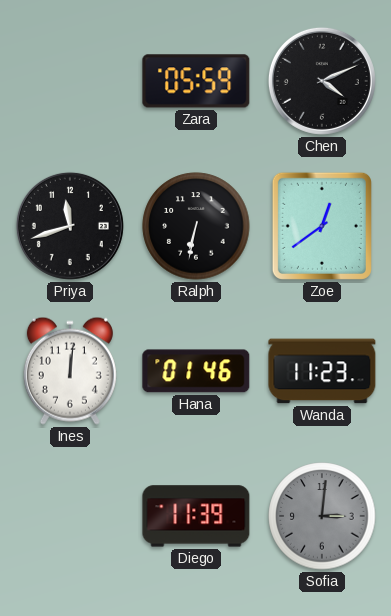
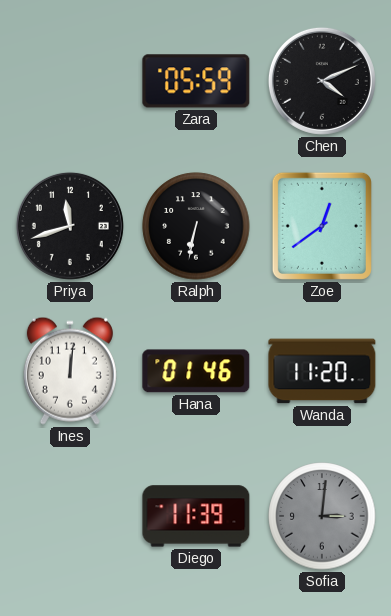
Wanda: 11:23 -> 11:20 (322, 371)
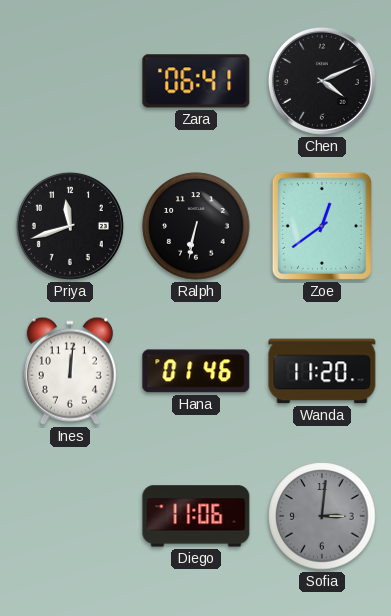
Zara: 05:59 -> 06:41 (196, 81)
Diego: 11:39 -> 11:06 (196, 516)
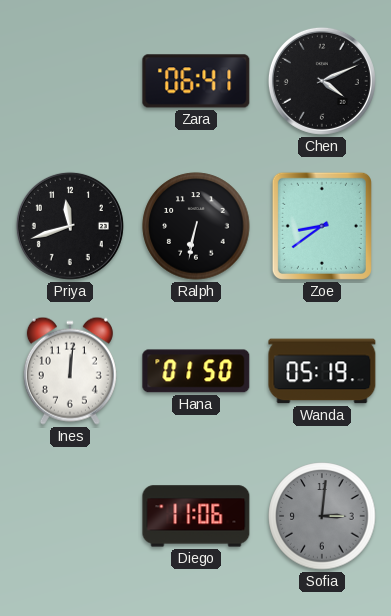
Zoe: 12:39 -> 8:39 (322, 226)
Hana: 01:46 -> 01:50 (196, 371)
Wanda: 11:20 -> 05:19 (322, 371)
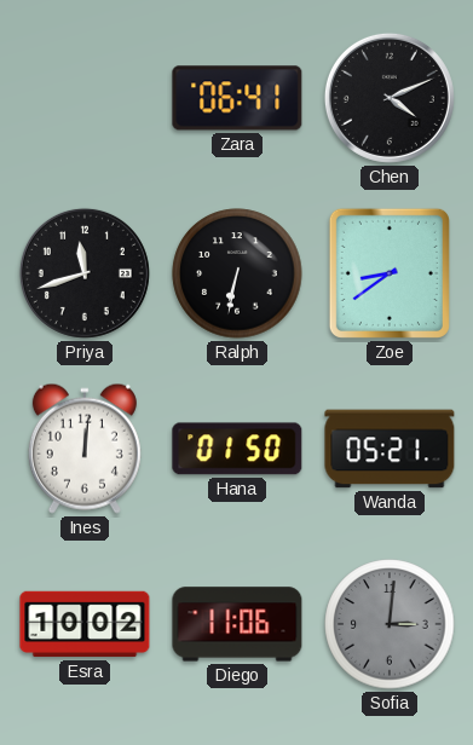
Wanda: 05:19 -> 05:21 (390, 449)
Esra: none -> 10:02 (85, 624)
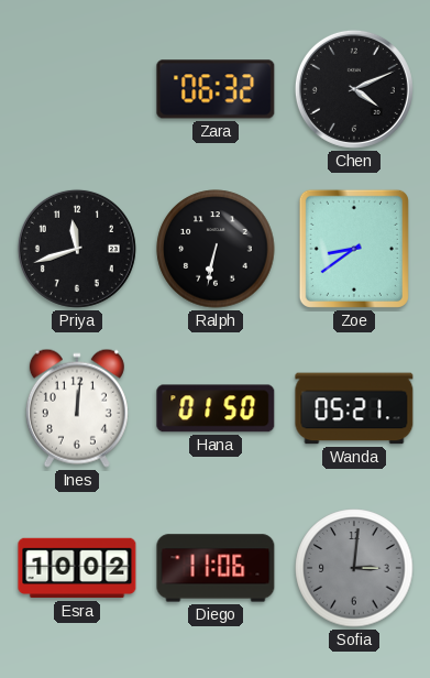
Zara: 06:41 -> 06:32 (216, 89)
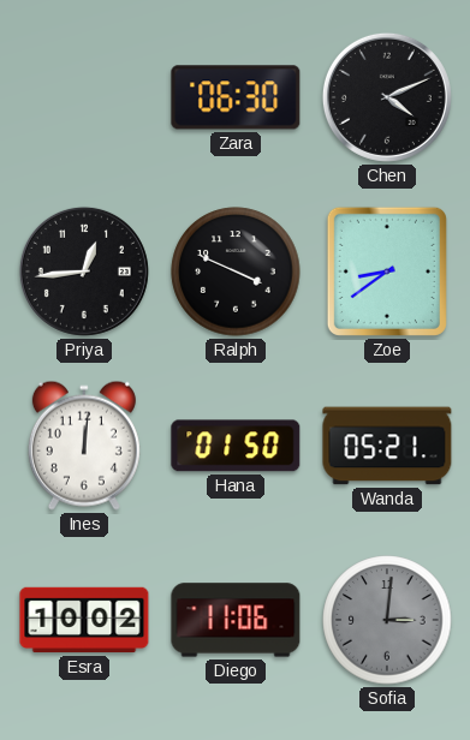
Zara: 06:32 -> 06:30 (236, 97)
Priya: 11:42 -> 12:44 (84, 271)
Ralph: 6:32 -> 3:49 (236, 271)
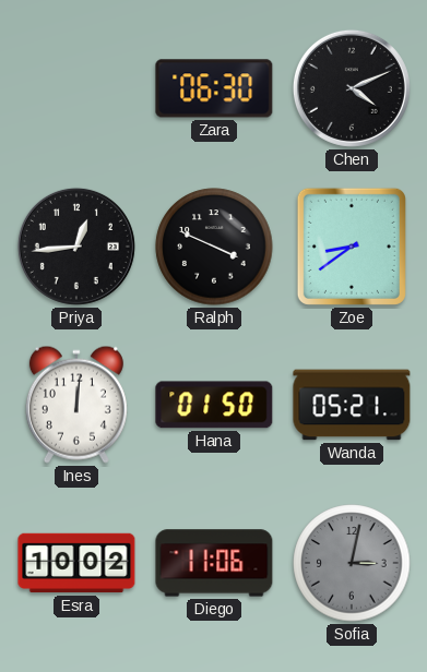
Sofia: 3:01 -> 3:02 (352, 563)
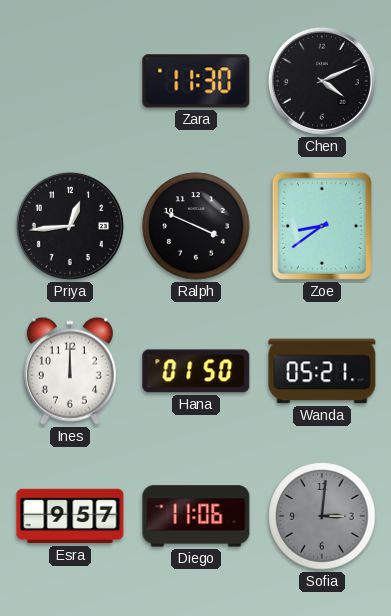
Zara: 06:30 -> 11:30 (196, 81)
Ines: 12:01 -> 12:00 (70, 371)
Esra: 10:02 -> 9:57 (70, 516)
Sofia: 3:02 -> 3:01 (322, 516)
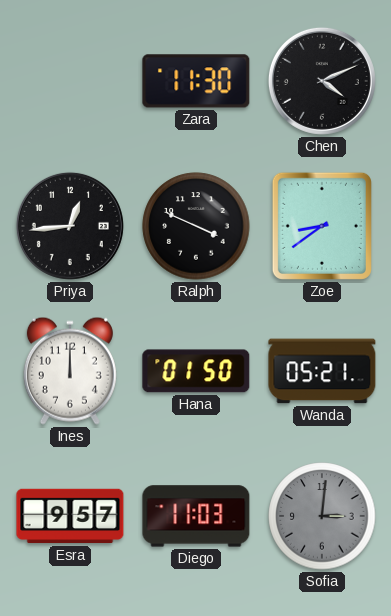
Diego: 11:06 -> 11:03 (196, 516)
